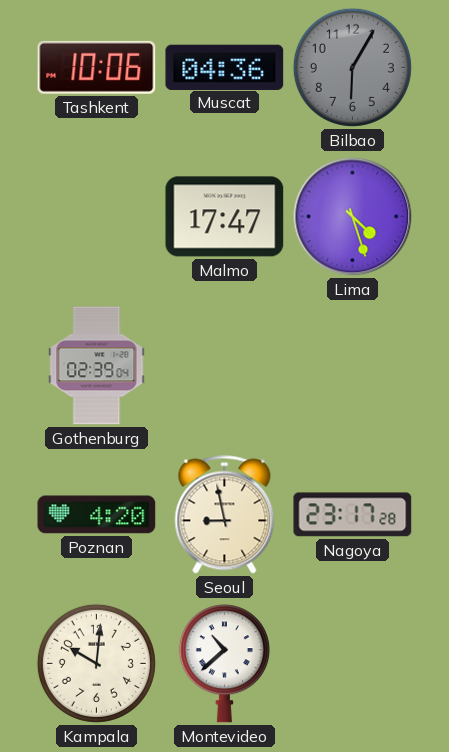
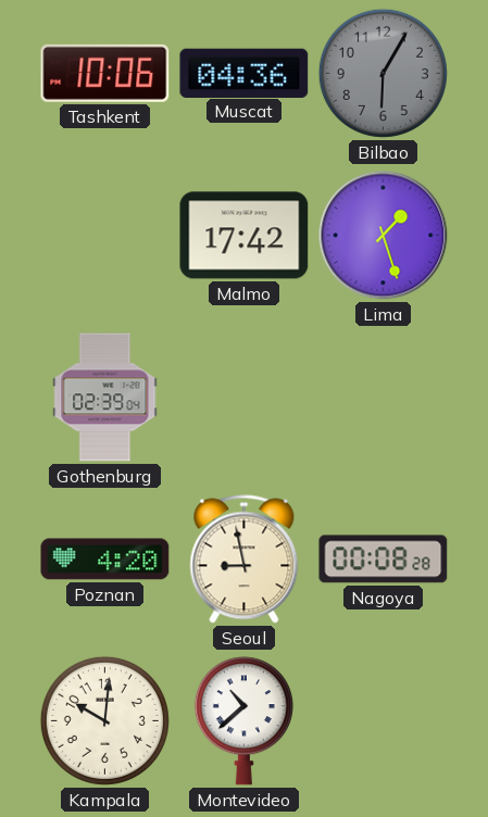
Malmo: 17:47 -> 17:42 (245, 236)
Lima: 4:27 -> 1:27 (384, 236)
Nagoya: 23:17 -> 00:08 (384, 560)
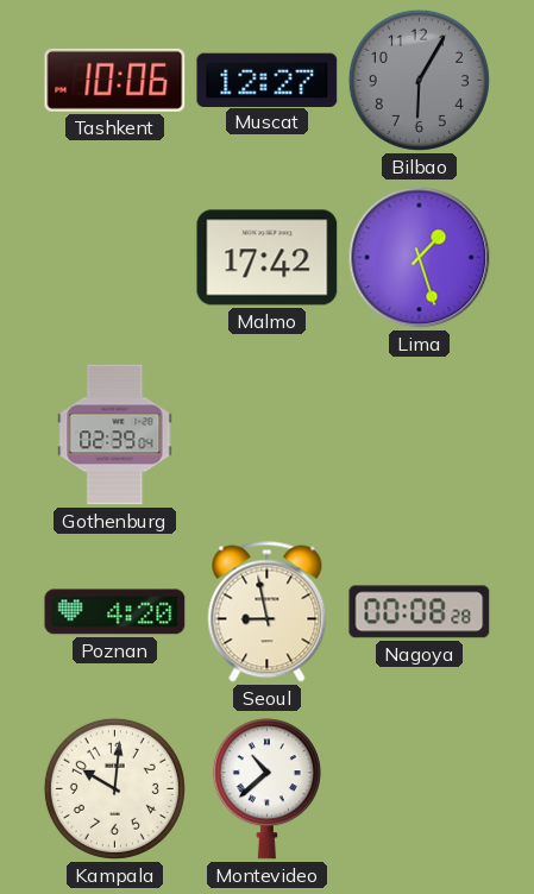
Muscat: 04:36 -> 12:27 (268, 80)
